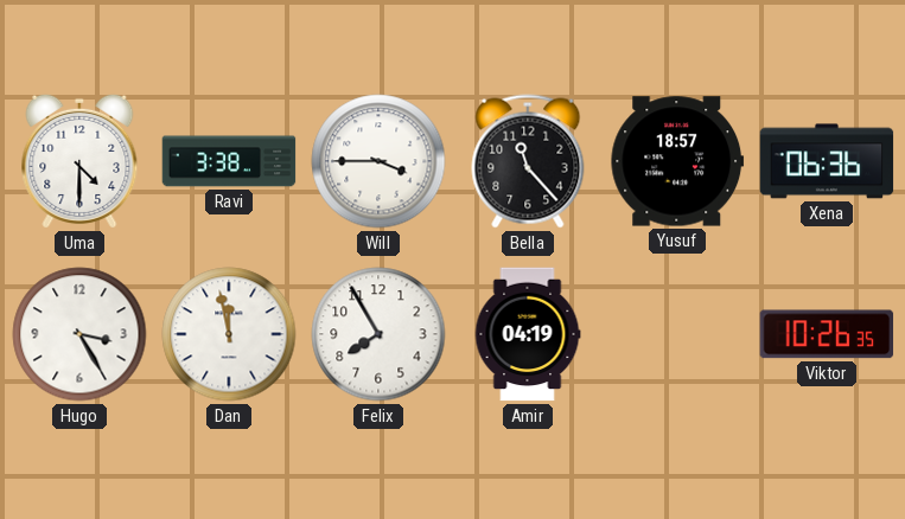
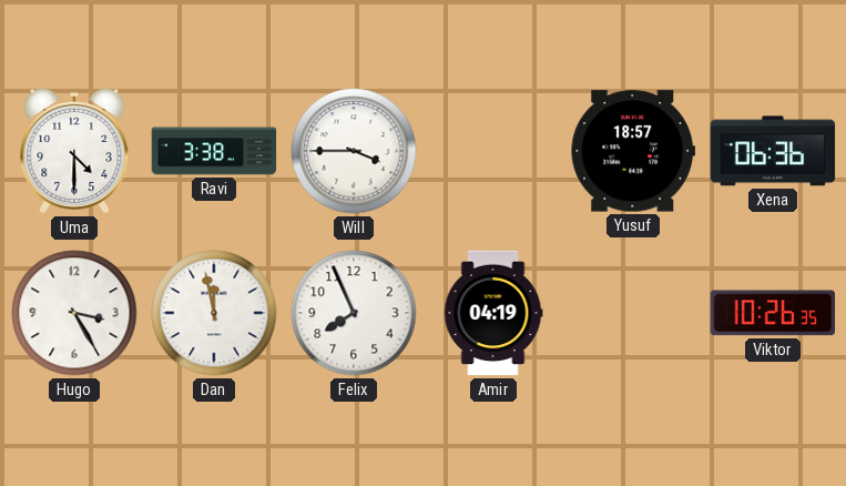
Bella: 11:23 -> none (528, 161)
Felix: 7:55 -> 7:56 (354, 313)
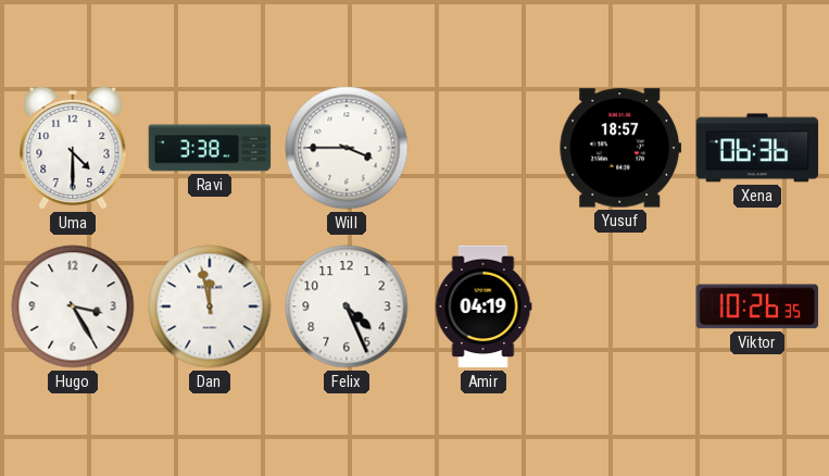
Felix: 7:56 -> 4:26 (347, 306)
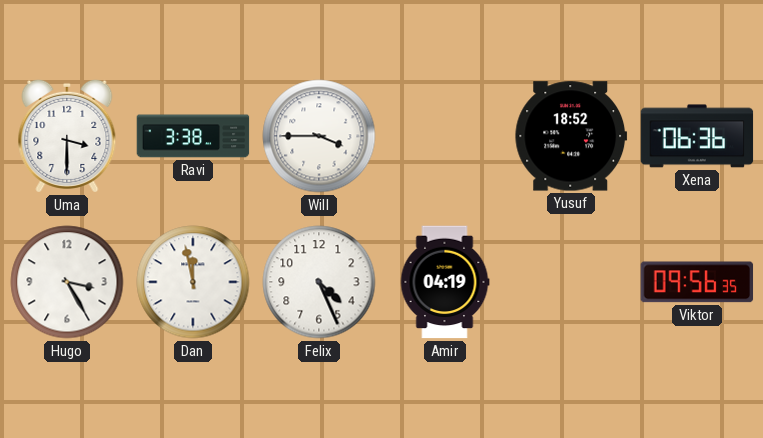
Uma: 4:30 -> 3:30 (67, 136)
Yusuf: 18:57 -> 18:52 (571, 136)
Viktor: 10:26 -> 09:56 (697, 282)
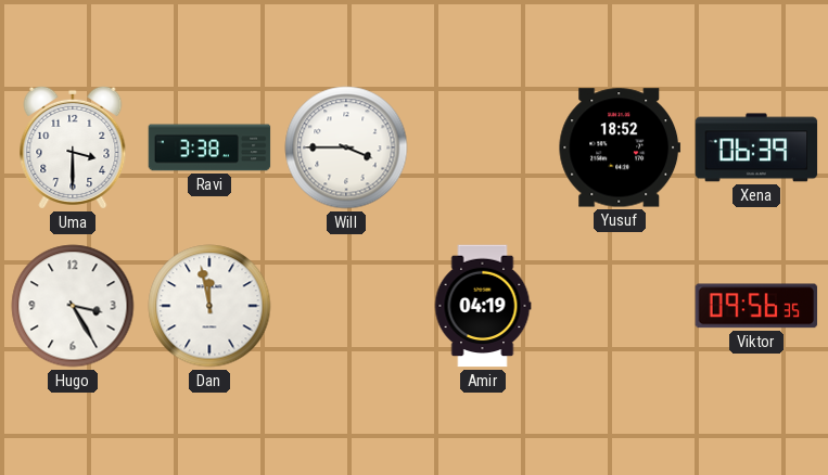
Xena: 06:36 -> 06:39 (756, 147)
Felix: 4:26 -> none (319, 282)
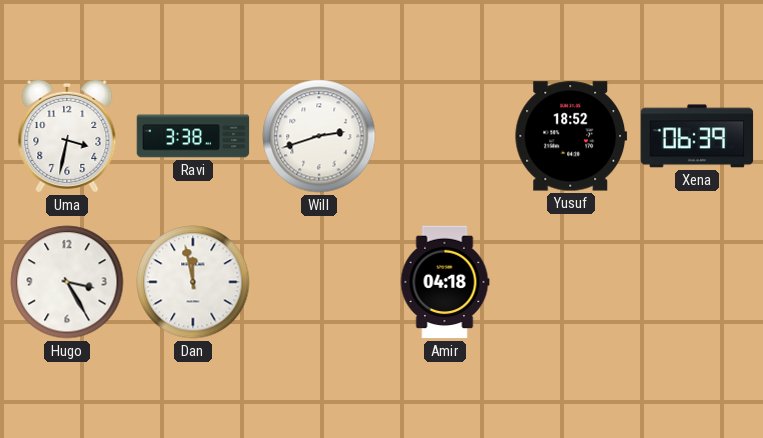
Uma: 3:30 -> 3:32 (67, 136)
Will: 3:45 -> 2:42 (319, 136)
Amir: 04:19 -> 04:18 (445, 282)
Viktor: 09:56 -> none (756, 306)
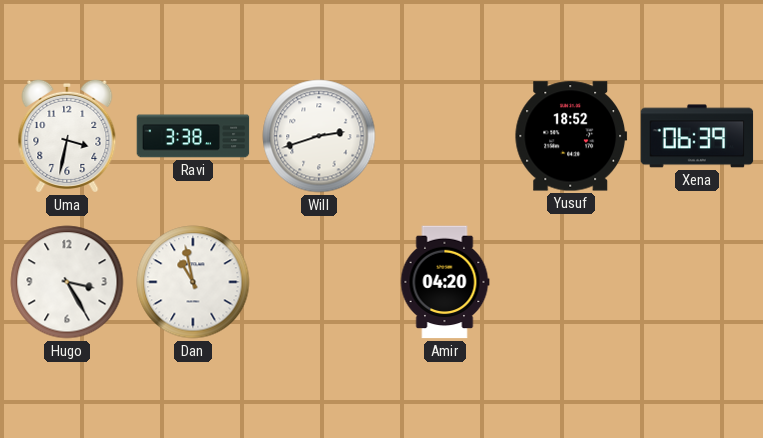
Dan: 11:58 -> 10:58 (193, 282)
Amir: 04:18 -> 04:20 (445, 282)
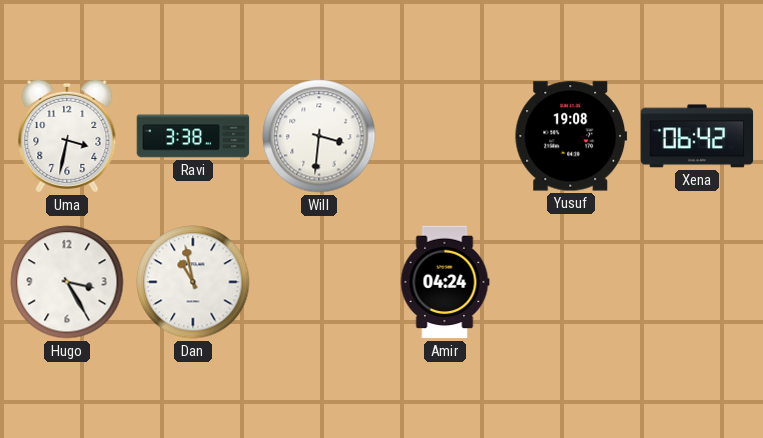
Will: 2:42 -> 3:31 (319, 136)
Yusuf: 18:52 -> 19:08 (571, 136)
Xena: 06:39 -> 06:42 (697, 136)
Amir: 04:20 -> 04:24 (445, 282)
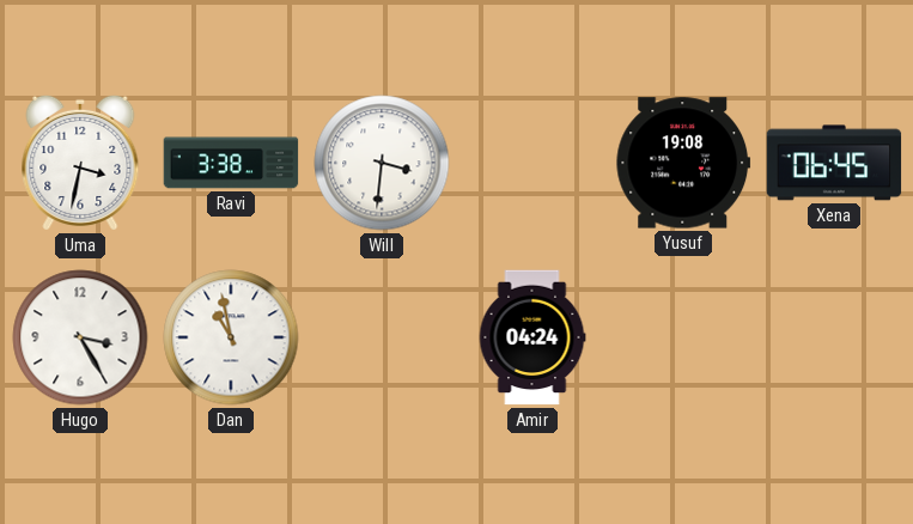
Xena: 06:42 -> 06:45 (834, 163)
